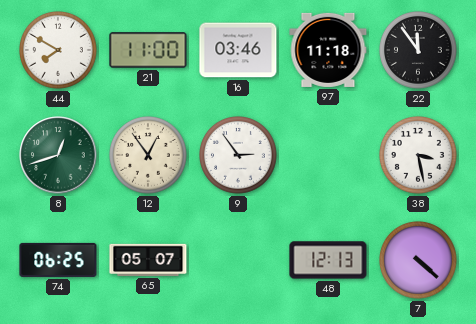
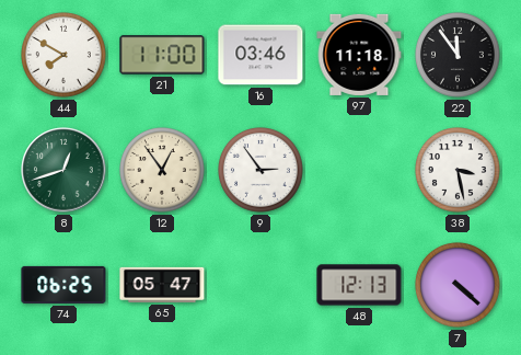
65: 05:07 -> 05:47 (162, 285)
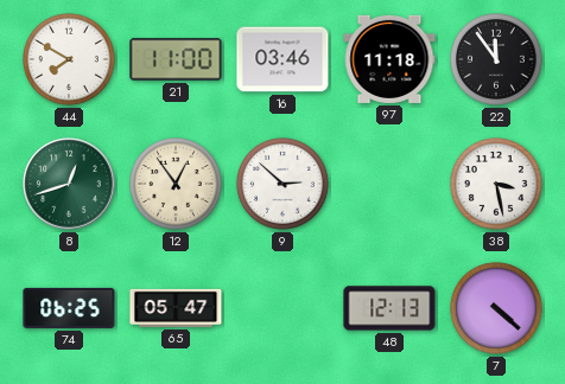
9: 2:54 -> 2:52 (284, 185)
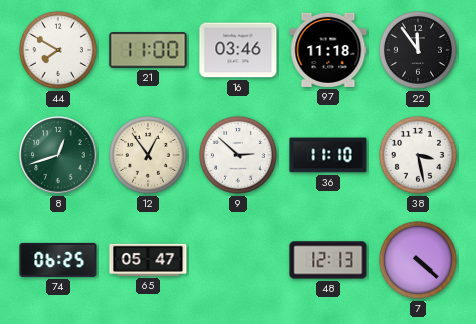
36: none -> 11:10 (328, 155)
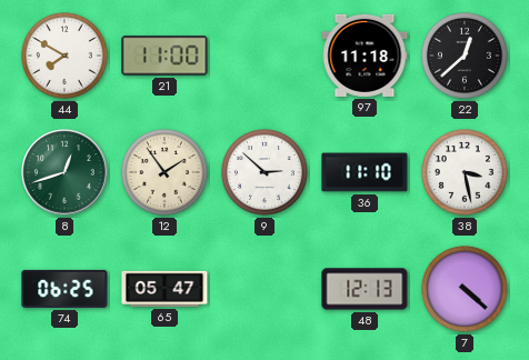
16: 03:46 -> none (238, 50)
22: 11:54 -> 12:38 (466, 57)
12: 12:54 -> 1:54 (166, 173)
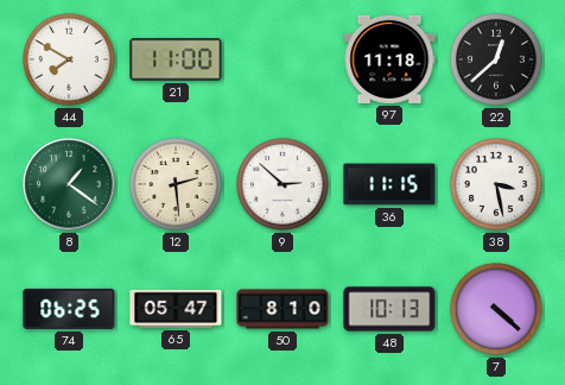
8: 12:42 -> 1:21 (69, 184)
12: 1:54 -> 2:29 (177, 185)
36: 11:10 -> 11:15 (389, 184)
50: none -> 8:10 (282, 309)
48: 12:13 -> 10:13 (389, 309)
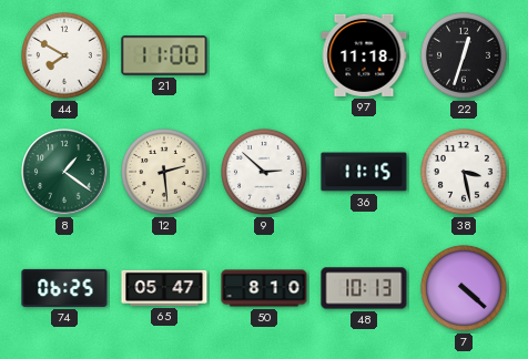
22: 12:38 -> 12:33 (465, 57)
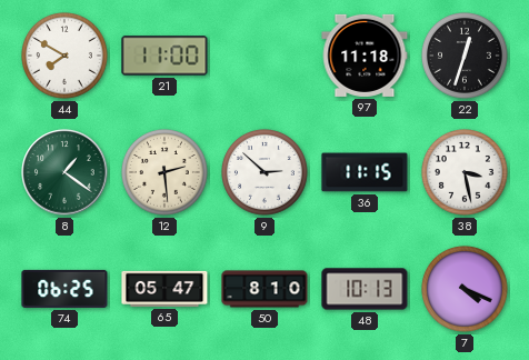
7: 4:22 -> 4:19 (466, 290)
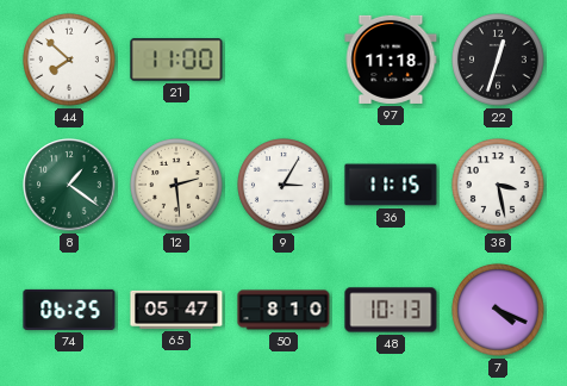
44: 7:50 -> 7:52 (70, 61)
9: 2:52 -> 3:05 (285, 186)
